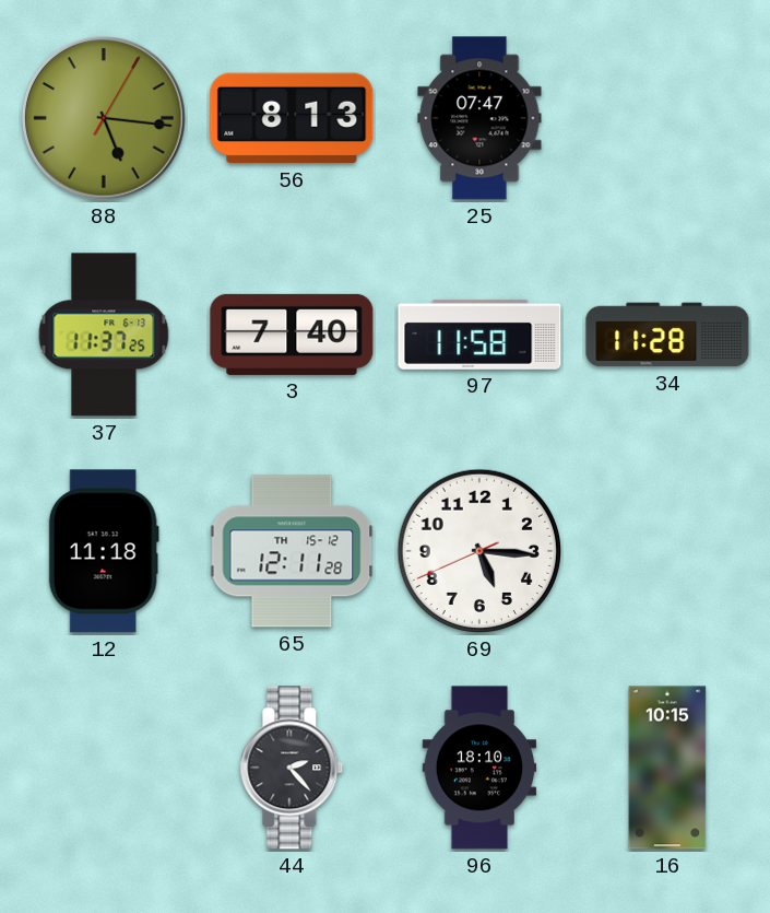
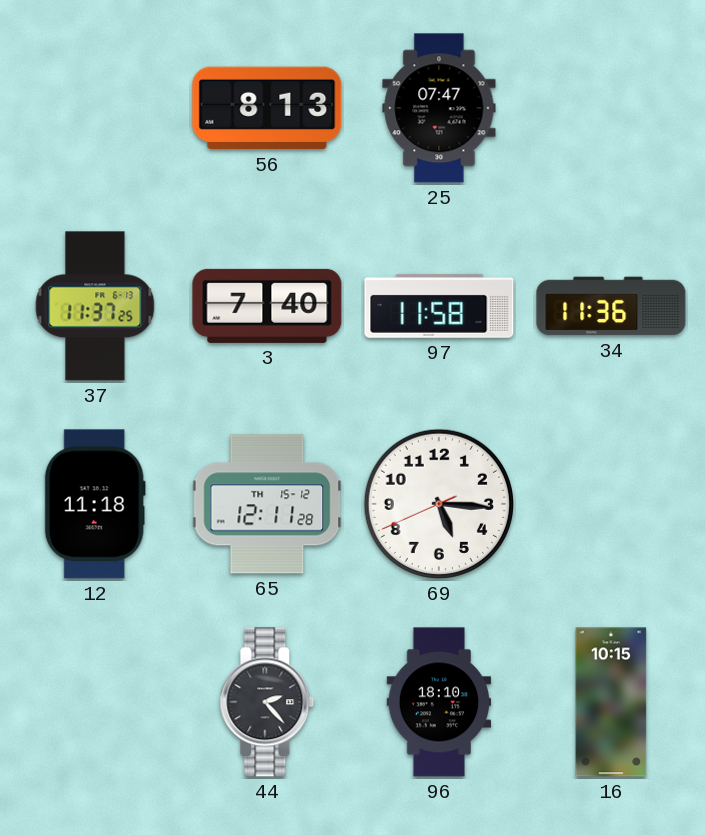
88: 5:16 -> none (104, 118)
34: 11:28 -> 11:36 (611, 306)
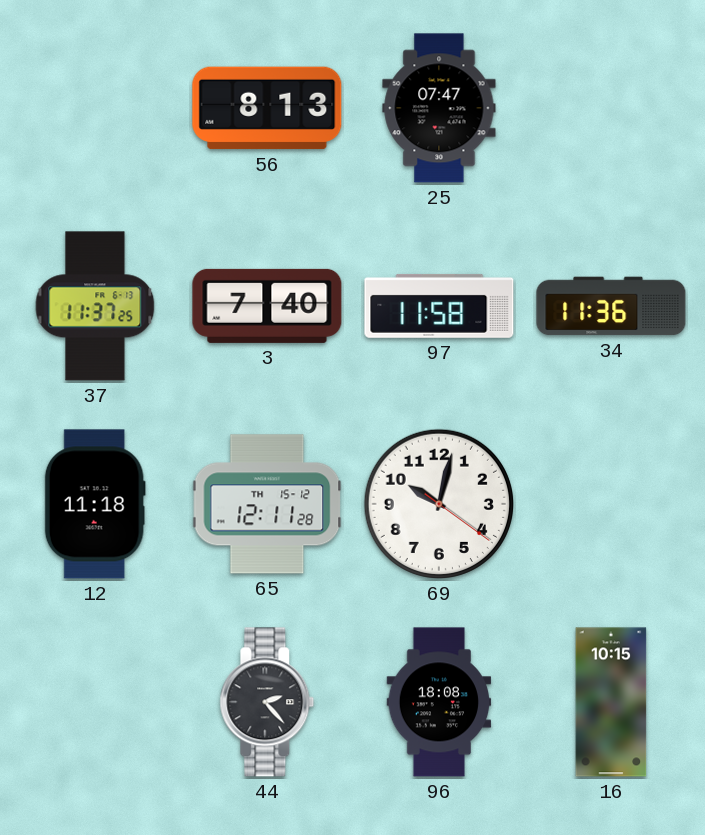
69: 5:15 -> 10:02 (439, 504)
96: 18:10 -> 18:08 (439, 702)
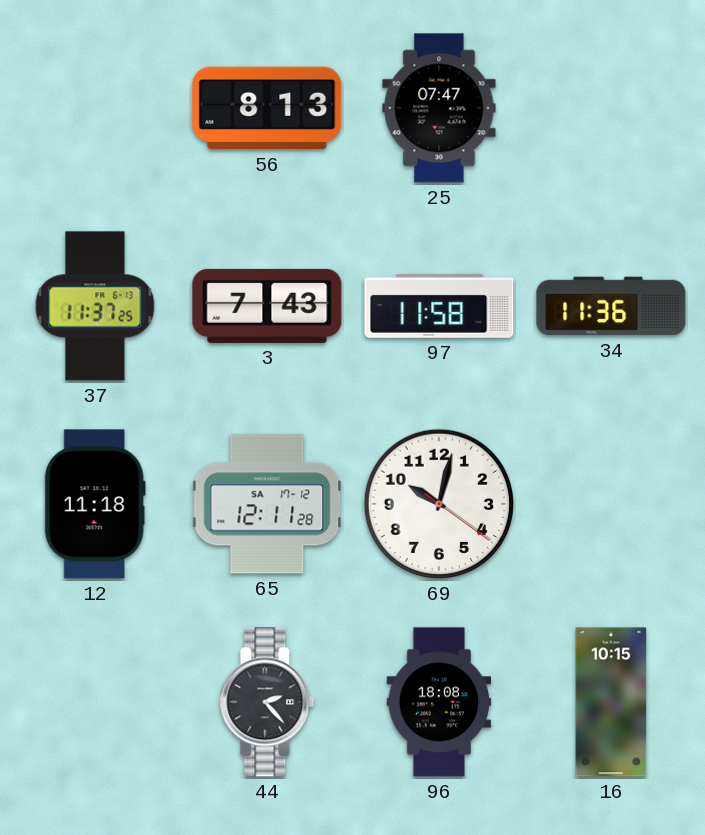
3: 7:40 -> 7:43 (267, 306)
65 date: TH 15-12 -> SA 17-12 (267, 504)
